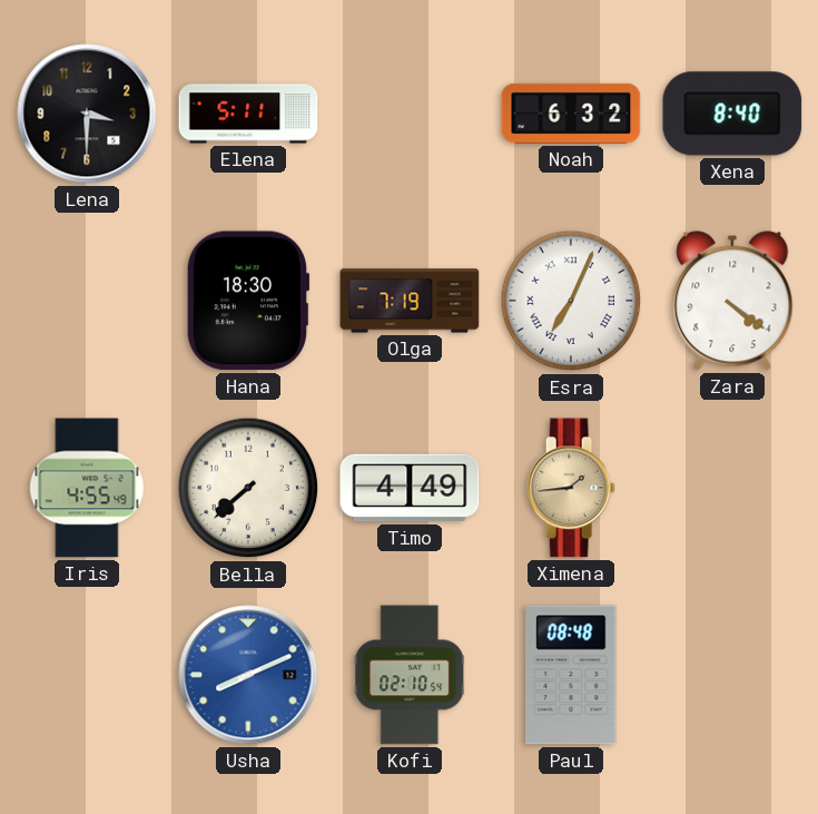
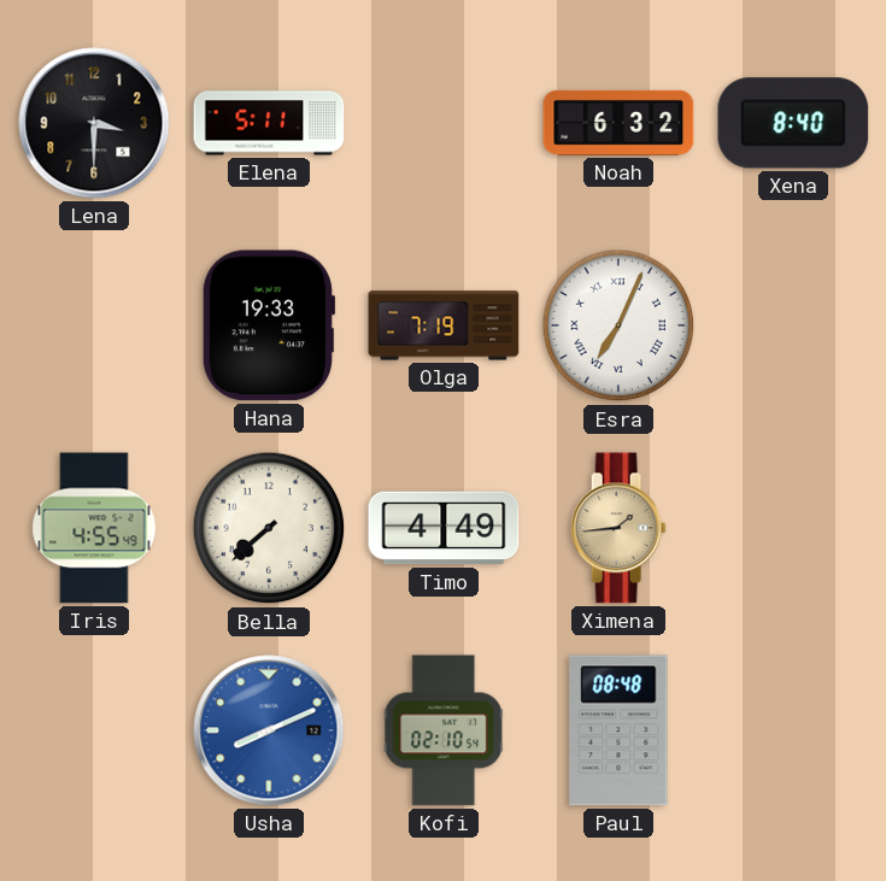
Hana: 18:30 -> 19:33 (269, 325)
Zara: 4:21 -> none (732, 301)
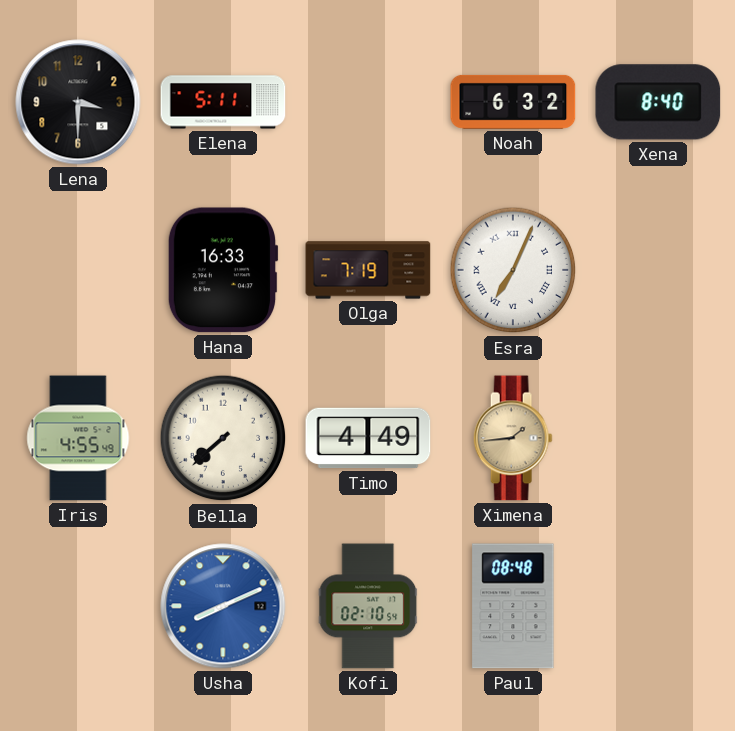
Hana: 19:33 -> 16:33 (223, 270)
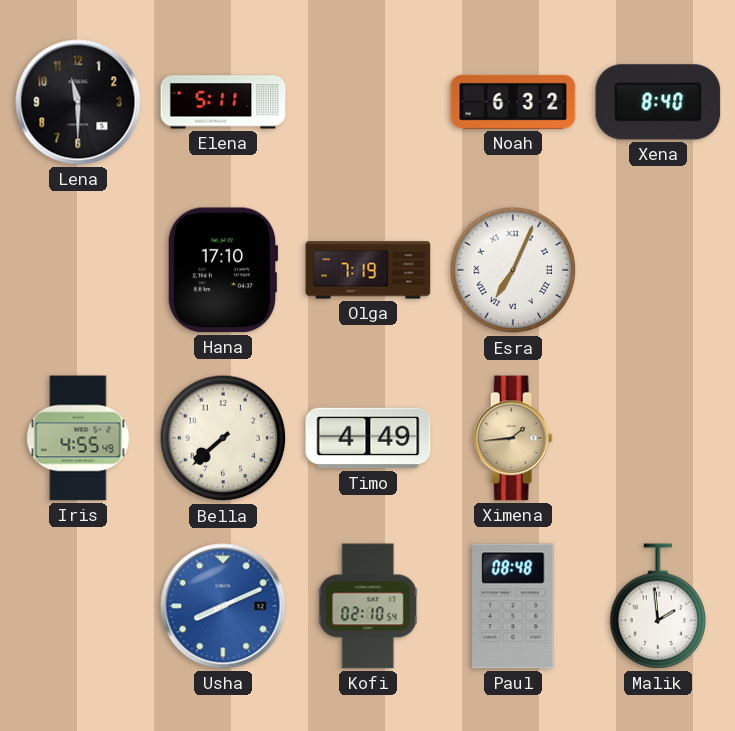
Lena: 3:30 -> 11:30 (78, 102)
Hana: 16:33 -> 17:10 (223, 270)
Malik: none -> 1:59 (658, 606)
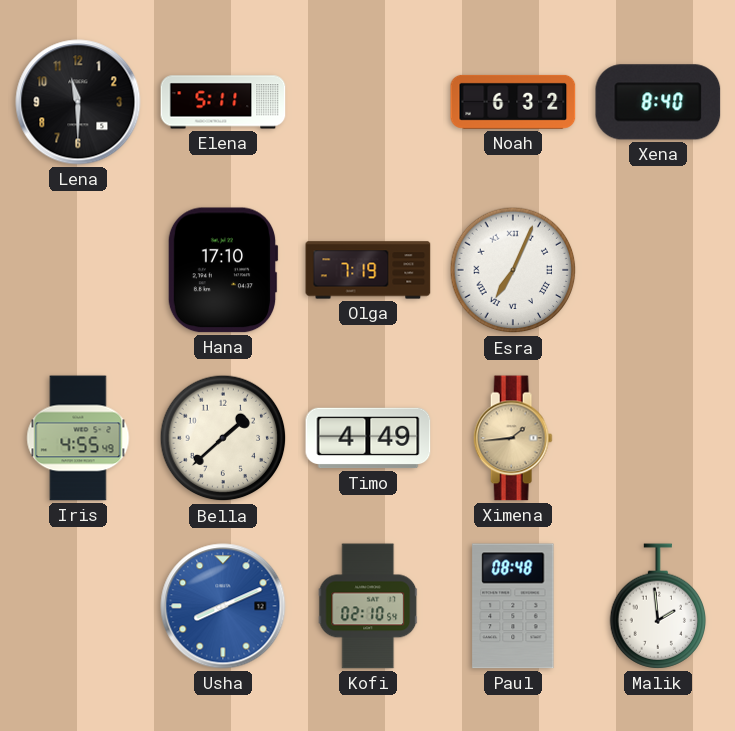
Bella: 7:38 -> 1:38 (223, 438)
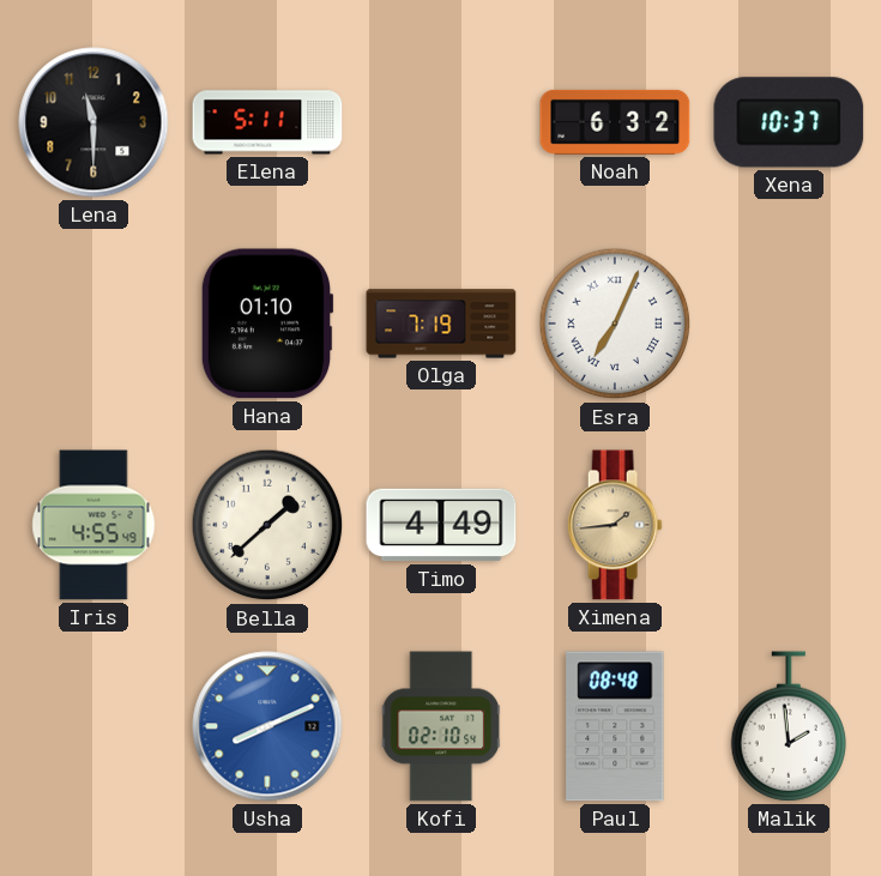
Xena: 8:40 -> 10:37 (789, 122)
Hana: 17:10 -> 01:10 (267, 324)
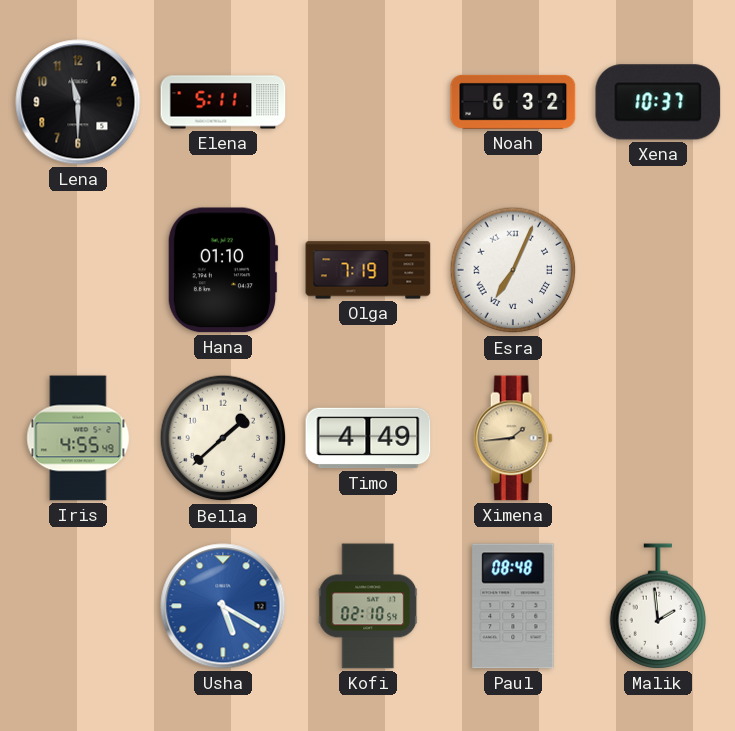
Usha: 8:11 -> 5:20 (223, 606)
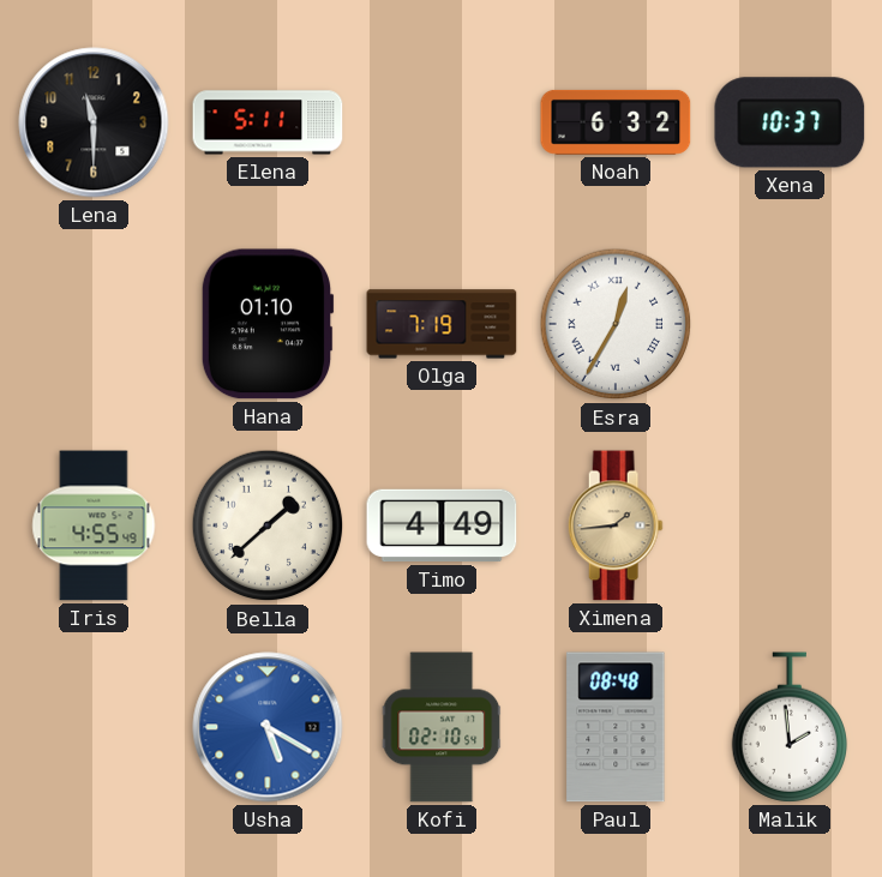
Esra: 7:04 -> 12:35 (616, 324)
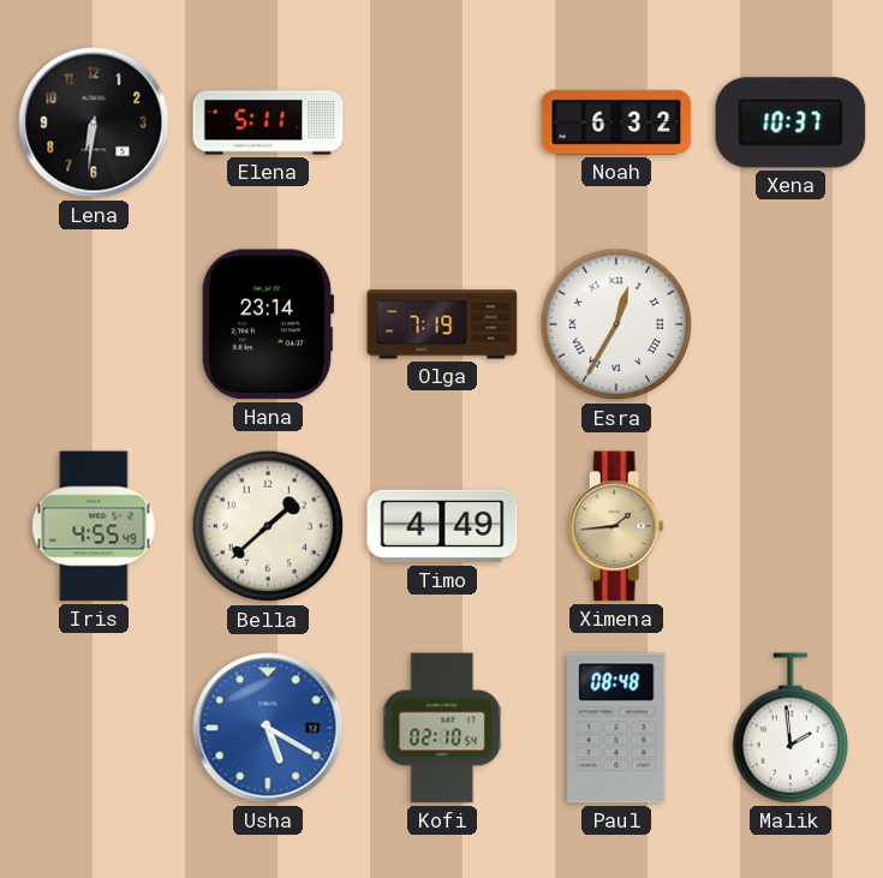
Lena: 11:30 -> 6:31 (94, 123)
Hana: 01:10 -> 23:14 (268, 324)
